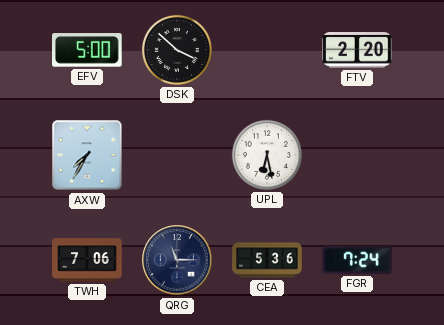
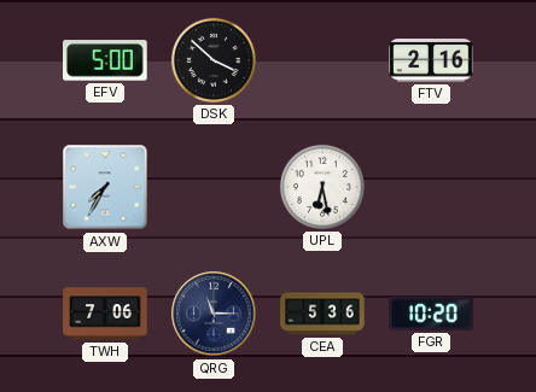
FTV: 2:20 -> 2:16 (431, 60)
FGR: 7:24 -> 10:20 (431, 314)
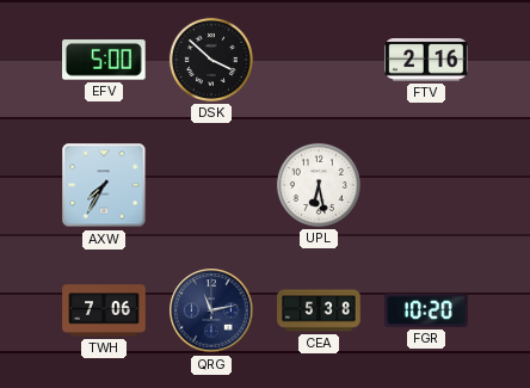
QRG: 11:15 -> 11:13 (211, 310)
CEA: 5:36 -> 5:38 (319, 310)
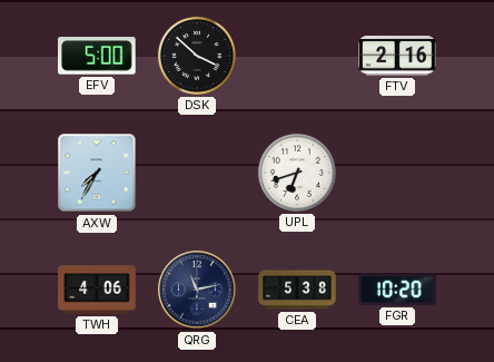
UPL: 6:28 -> 6:42 (297, 173)
TWH: 7:06 -> 4:06 (97, 290)
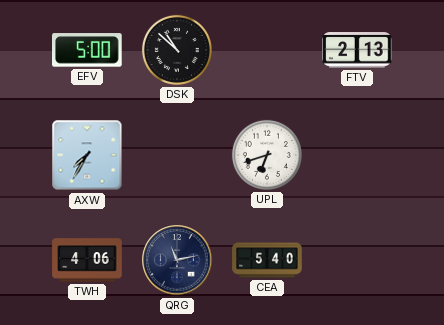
DSK: 3:52 -> 10:52 (177, 50)
FTV: 2:16 -> 2:13 (357, 50)
CEA: 5:38 -> 5:40 (267, 260)
FGR: 10:20 -> none (397, 290)
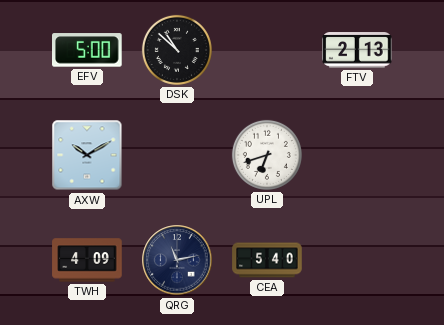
AXW: 7:35 -> 10:10 (87, 155)
TWH: 4:06 -> 4:09 (87, 260)
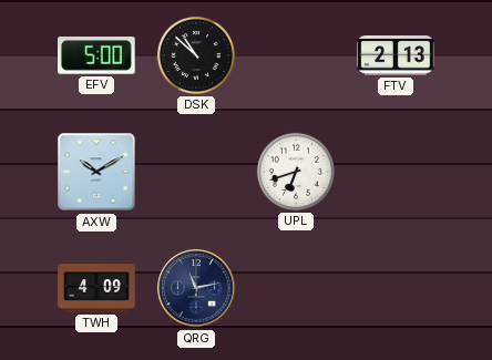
CEA: 5:40 -> none (267, 260)
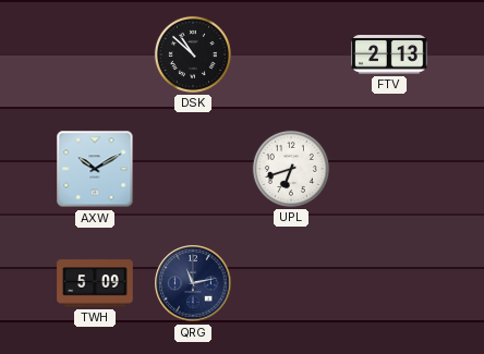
EFV: 5:00 -> none (96, 55)
TWH: 4:09 -> 5:09 (95, 283)
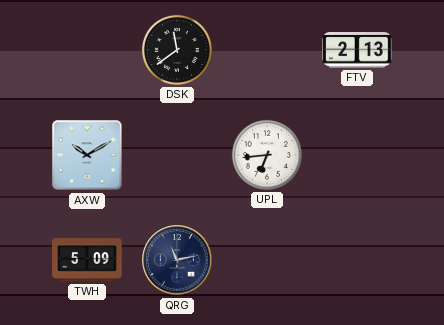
DSK: 10:52 -> 11:39 (177, 50)
UPL: 6:42 -> 6:44 (267, 155)
